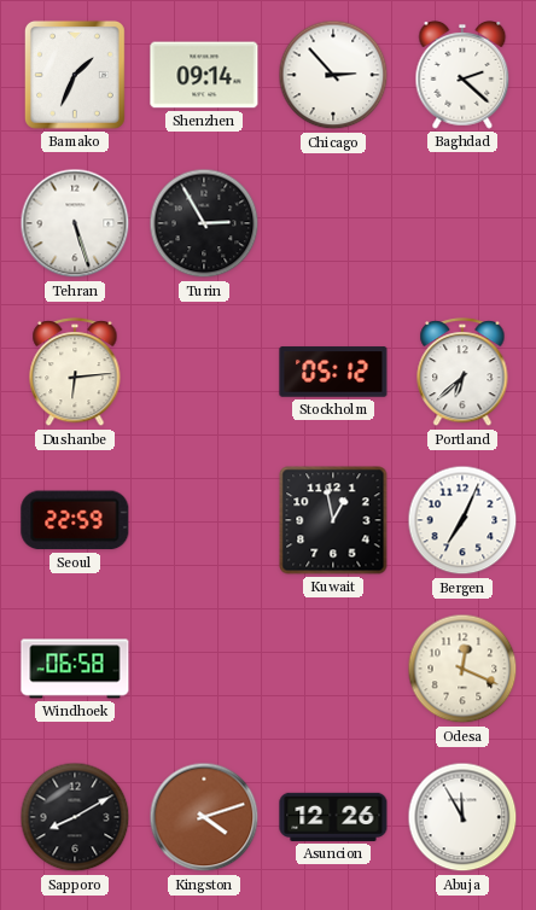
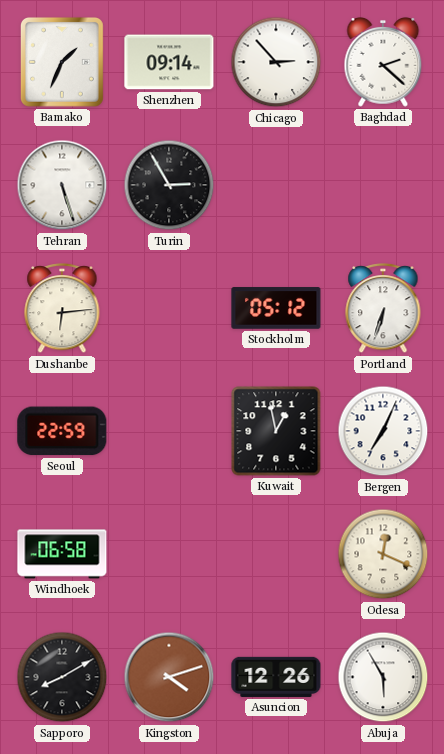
Portland: 6:38 -> 6:33 (383, 309)
Abuja: 11:55 -> 5:55 (383, 677)
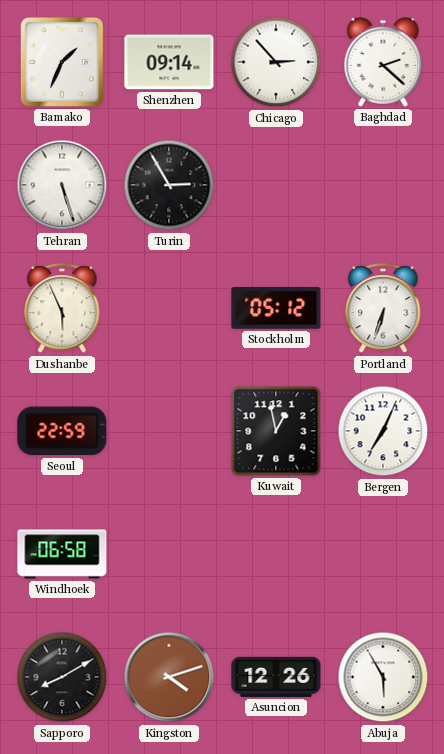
Dushanbe: 6:14 -> 5:56 (62, 309)
Odesa: 12:19 -> none (383, 554)
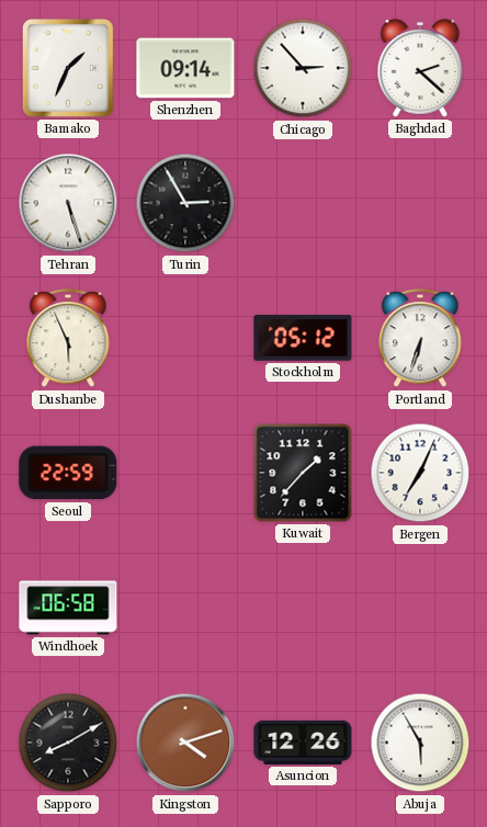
Kuwait: 12:58 -> 1:37 (303, 473)
